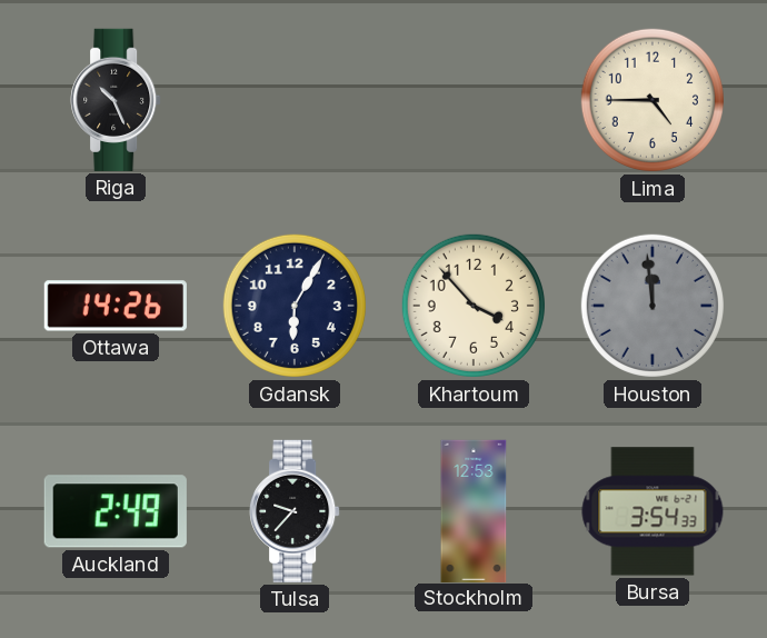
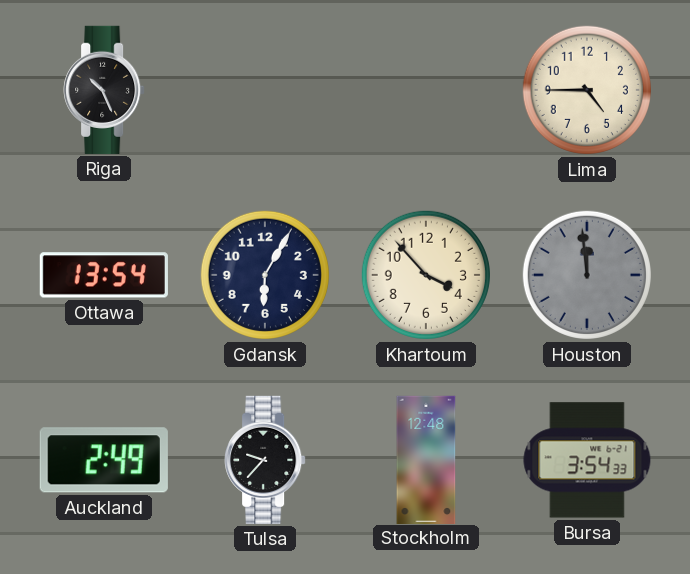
Ottawa: 14:26 -> 13:54 (104, 275)
Stockholm: 12:53 -> 12:48 (426, 459)
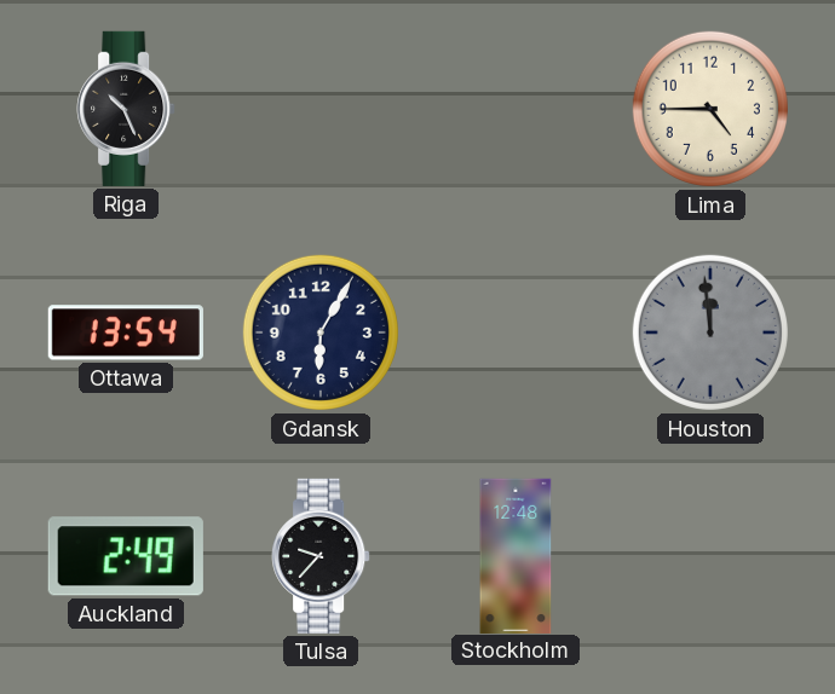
Khartoum: 3:53 -> none (426, 275)
Bursa: 3:54 -> none (587, 460)
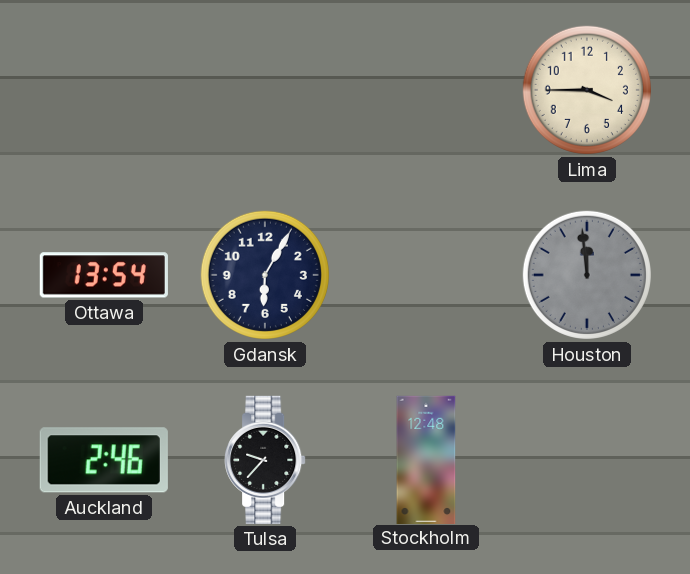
Riga: 10:26 -> none (126, 109)
Lima: 4:45 -> 3:45 (587, 90)
Auckland: 2:49 -> 2:46 (104, 460)
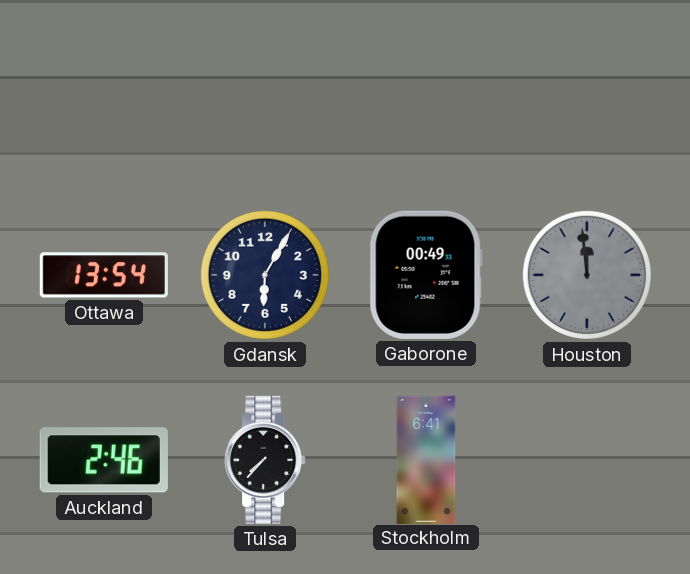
Lima: 3:45 -> none (587, 90)
Gaborone: none -> 00:49 (426, 275)
Tulsa: 9:37 -> 7:37 (265, 460)
Stockholm: 12:48 -> 6:41 (426, 459)
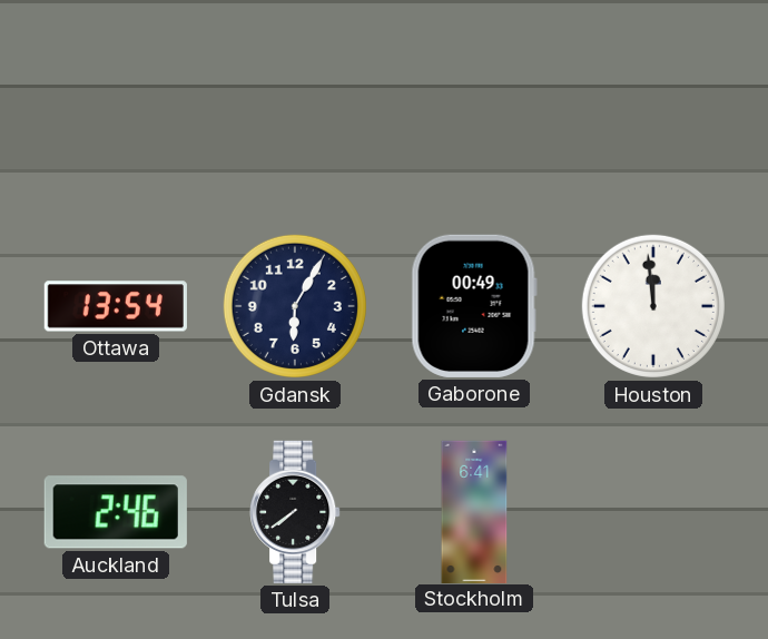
Houston dial: grey -> white (653, 306)
Tulsa: 7:37 -> 7:39 (295, 512)
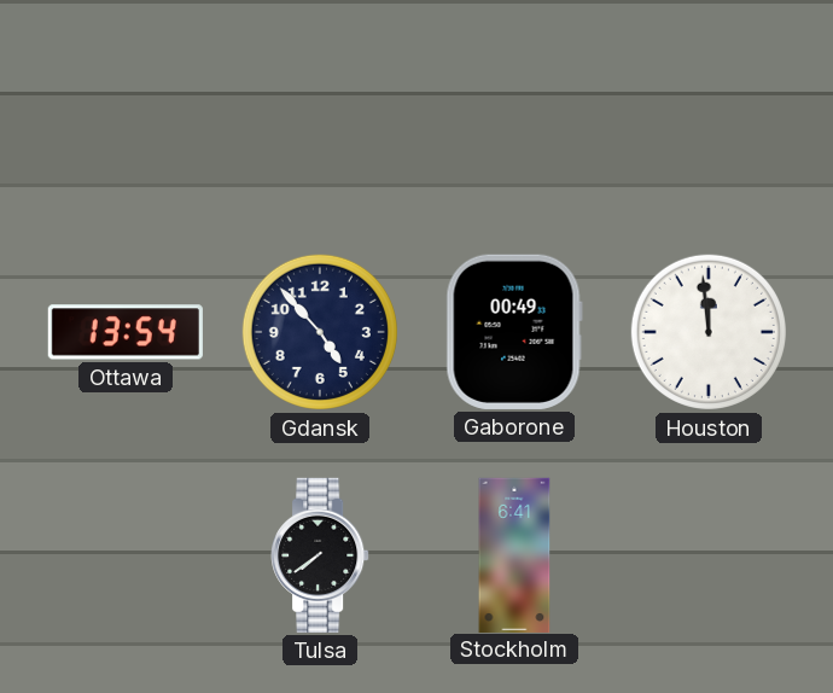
Gdansk: 6:05 -> 4:53 (320, 332)
Auckland: 2:46 -> none (116, 512)
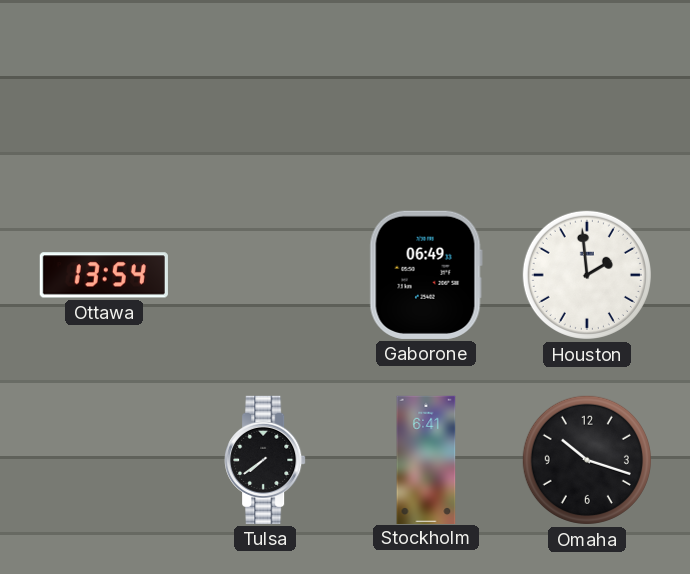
Gdansk: 4:53 -> none (320, 332)
Gaborone: 00:49 -> 06:49 (426, 275)
Houston: 11:59 -> 1:59 (587, 275)
Omaha: none -> 10:18 (587, 460)
